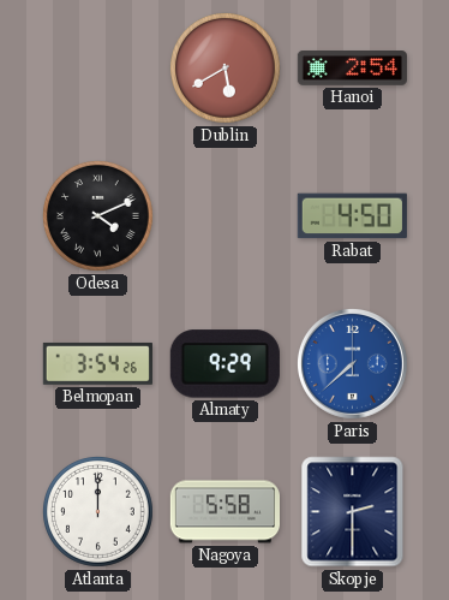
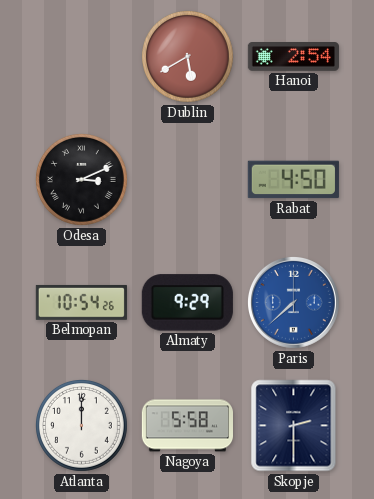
Odesa: 4:11 -> 3:11 (82, 180)
Belmopan: 3:54 -> 10:54 (81, 302)
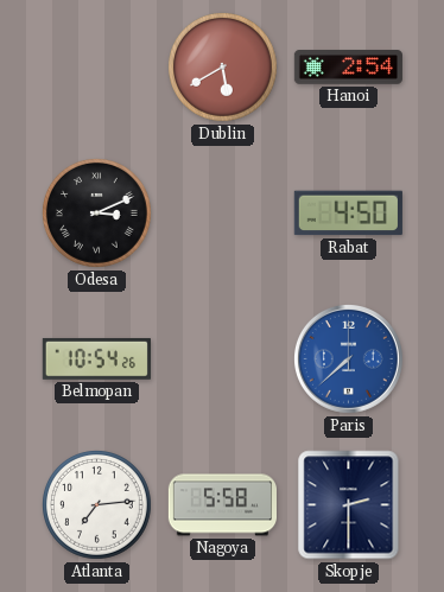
Almaty: 9:29 -> none (187, 303)
Atlanta: 12:00 -> 7:14 (97, 505)
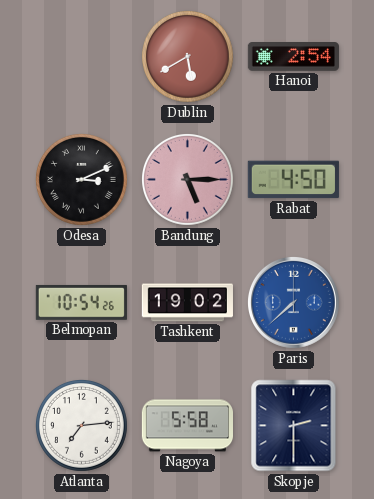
Bandung: none -> 5:15 (188, 180)
Tashkent: none -> 19:02 (187, 303)
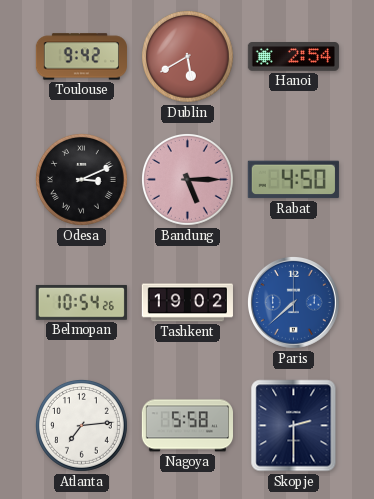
Toulouse: none -> 9:42 (81, 57)
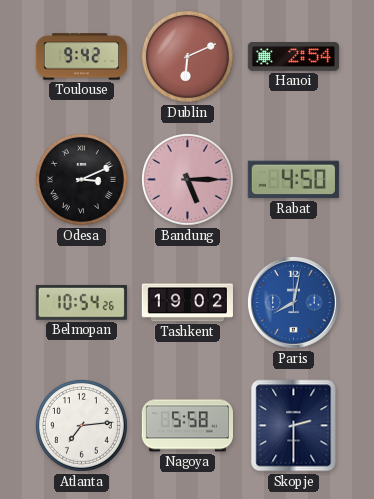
Dublin: 5:40 -> 6:11 (188, 57)
Paris: 7:38 -> 8:02 (293, 302)
